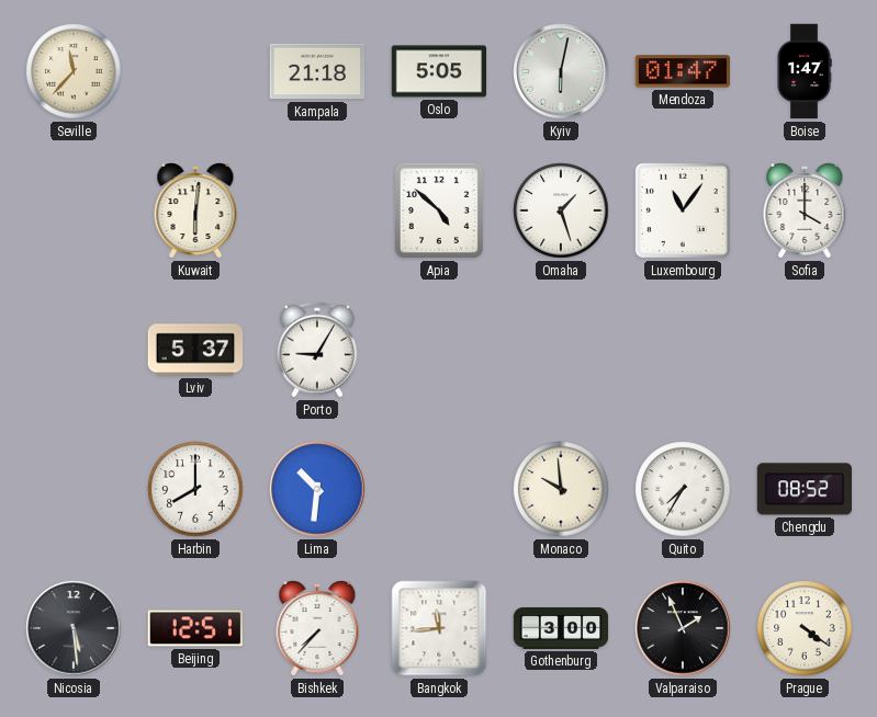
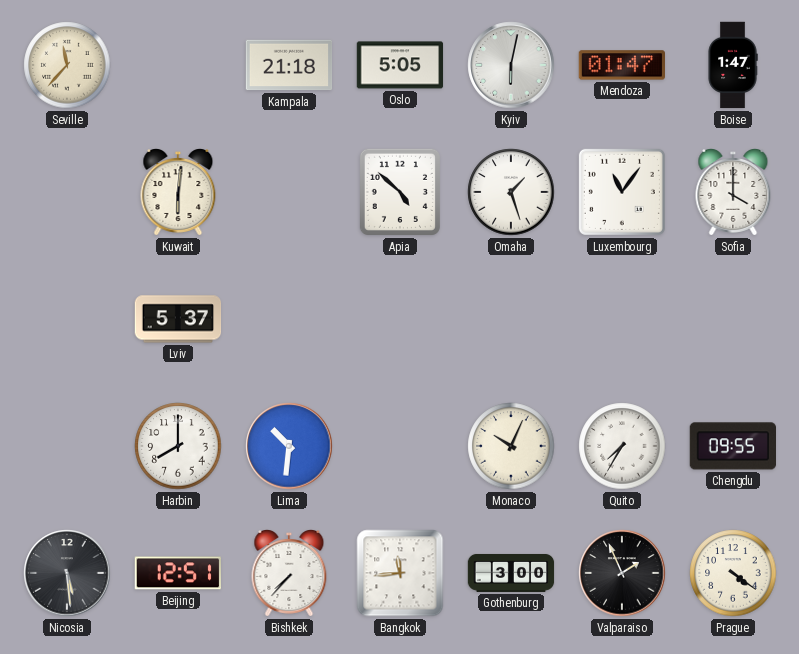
Porto: 9:05 -> none (317, 350)
Monaco: 9:59 -> 10:04 (511, 446)
Chengdu: 08:52 -> 09:55 (732, 446)
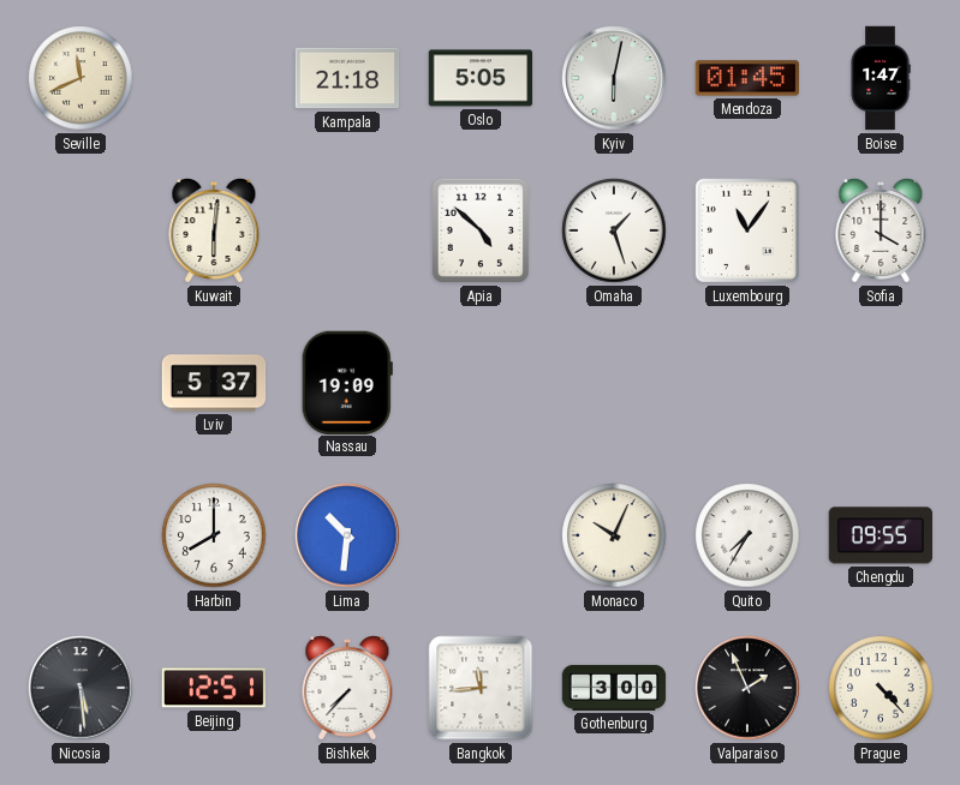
Seville: 11:37 -> 11:41 (81, 78)
Mendoza: 01:47 -> 01:45 (746, 78)
Nassau: none -> 19:09 (347, 382)
Prague: 4:21 -> 4:23 (881, 688)
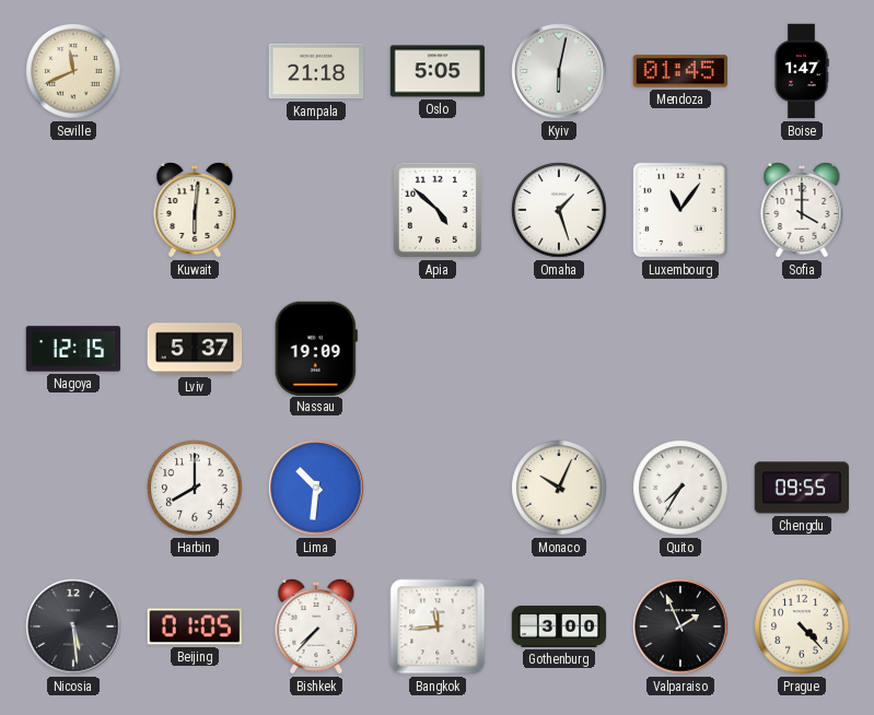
Nagoya: none -> 12:15 (73, 349)
Beijing: 12:51 -> 01:05 (194, 626)
